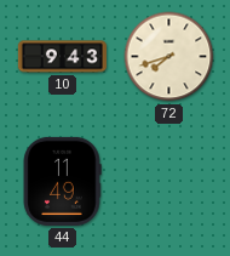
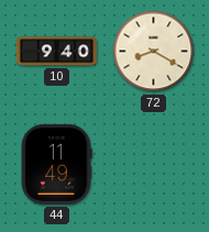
10: 9:43 -> 9:40 (56, 52)
72: 7:42 -> 8:20 (154, 52)
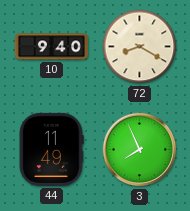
3: none -> 7:56 (140, 150)
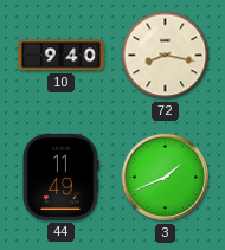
72: 8:20 -> 8:17 (166, 56)
3: 7:56 -> 1:41 (166, 178)
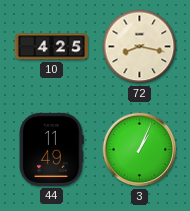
10: 9:40 -> 4:25 (51, 47)
3: 1:41 -> 1:04 (140, 150)
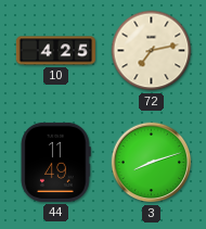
72: 8:17 -> 7:13 (152, 51)
3: 1:04 -> 8:12 (152, 163)
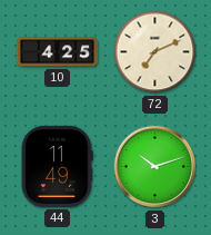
72: 7:13 -> 7:11 (155, 52)
3: 8:12 -> 10:12 (155, 167)
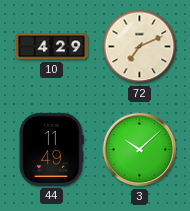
10: 4:25 -> 4:29 (51, 47)
3: 10:12 -> 10:08 (140, 150)
